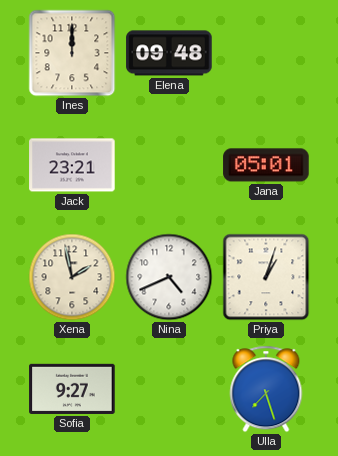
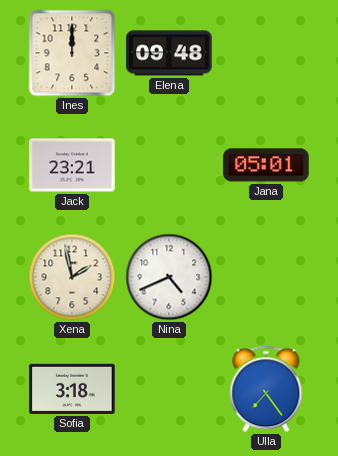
Priya: 1:03 -> none (266, 277)
Sofia: 9:27 -> 3:18 (72, 389)
Ulla: 7:27 -> 7:24 (266, 389)
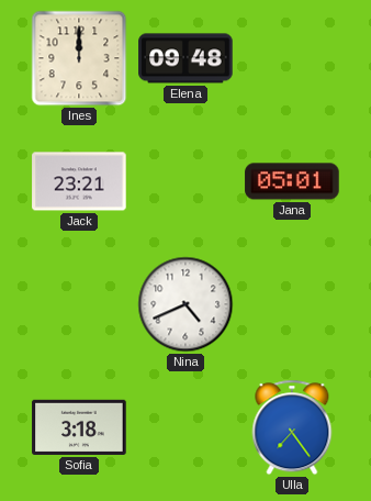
Xena: 1:58 -> none (72, 277)
